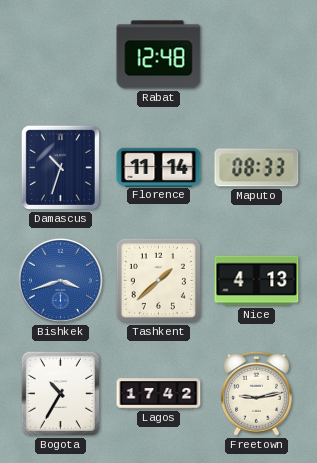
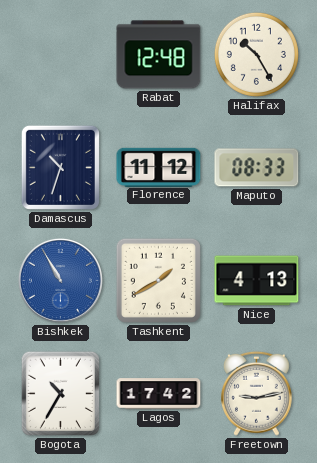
Halifax: none -> 10:25 (256, 54)
Florence: 11:14 -> 11:12 (159, 167)
Bishkek: 3:42 -> 10:55 (60, 280)
Tashkent: 1:38 -> 1:40 (158, 280)
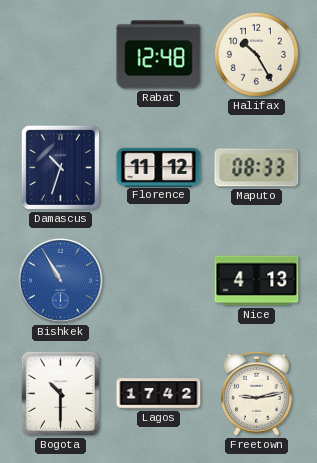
Tashkent: 1:40 -> none (158, 280)
Bogota: 10:35 -> 10:30 (60, 393)
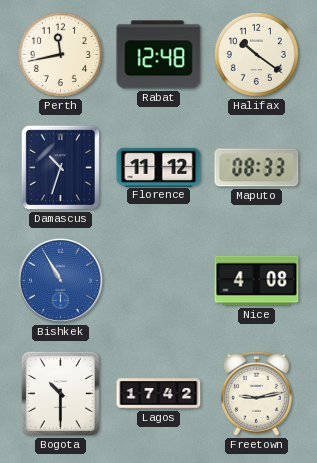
Perth: none -> 11:43 (60, 54)
Halifax: 10:25 -> 10:21 (256, 54)
Nice: 4:13 -> 4:08 (257, 281)
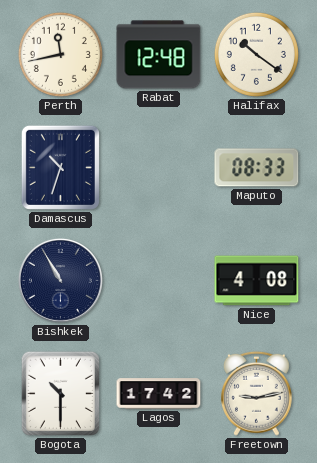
Florence: 11:12 -> none (159, 167)
Bishkek dial: blue -> navy (60, 280)
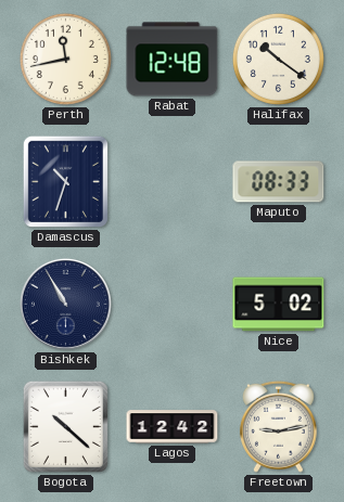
Nice: 4:08 -> 5:02 (279, 305)
Bogota: 10:30 -> 10:22 (65, 426)
Lagos: 17:42 -> 12:42 (173, 427)
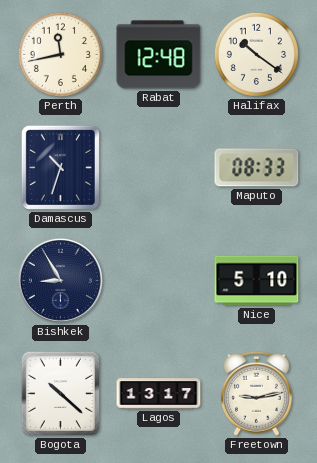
Bishkek: 10:55 -> 8:55 (60, 280)
Nice: 5:02 -> 5:10 (257, 281)
Lagos: 12:42 -> 13:17 (159, 394)
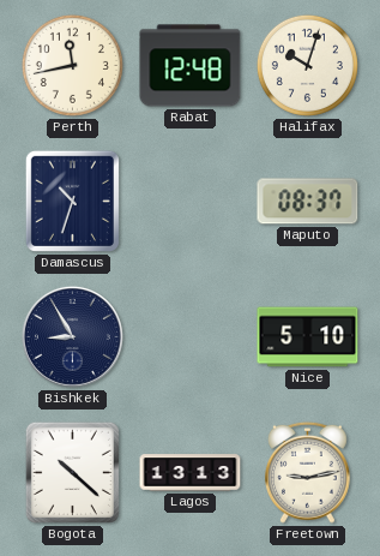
Halifax: 10:21 -> 10:03 (307, 65)
Maputo: 08:33 -> 08:37 (308, 202)
Lagos: 13:17 -> 13:13 (191, 473)
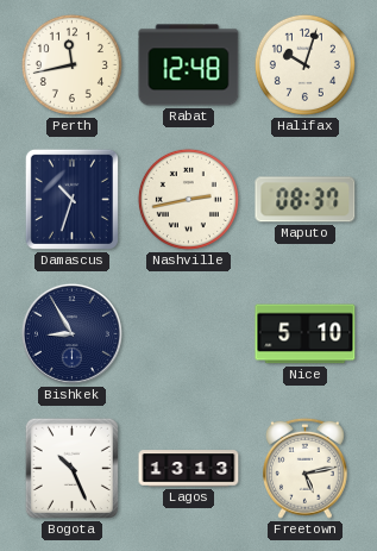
Nashville: none -> 2:43 (188, 199)
Bogota: 10:22 -> 10:26 (71, 468)
Freetown: 9:13 -> 5:13 (306, 468)
